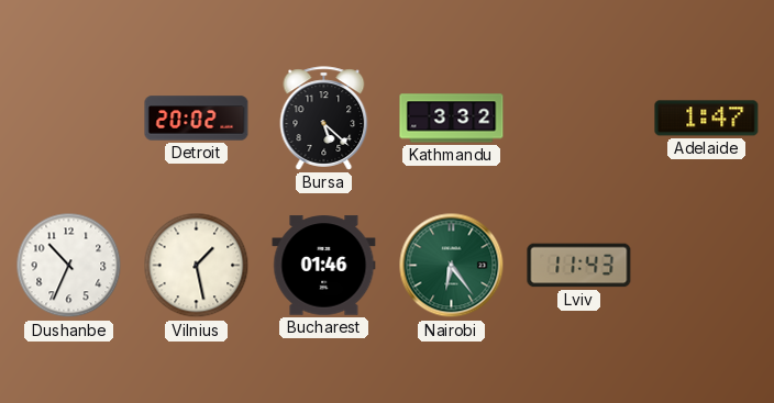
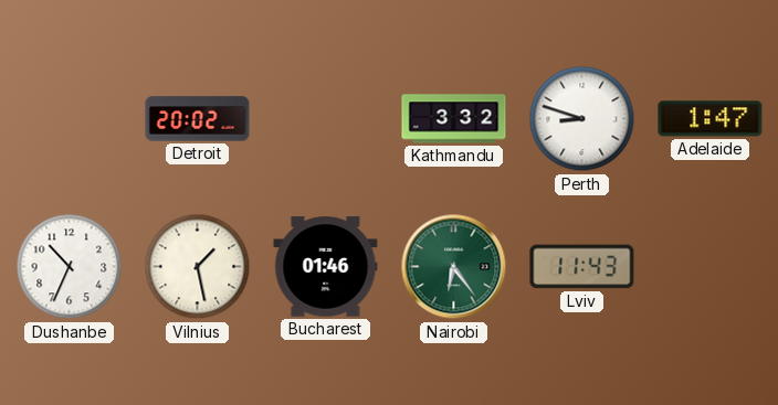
Bursa: 5:22 -> none (324, 119)
Perth: none -> 8:48 (582, 119)
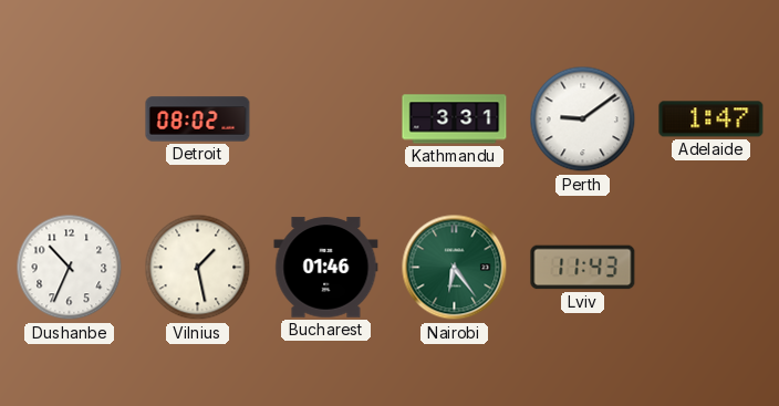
Detroit: 20:02 -> 08:02 (198, 119)
Kathmandu: 3:32 -> 3:31 (455, 119)
Perth: 8:48 -> 9:09 (583, 119)
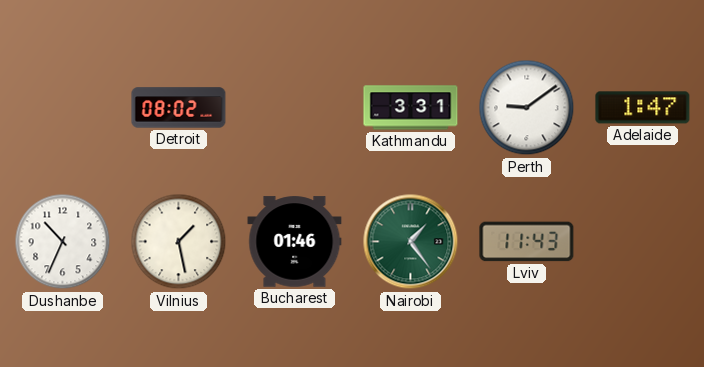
Nairobi: 6:24 -> 1:24 (411, 242)
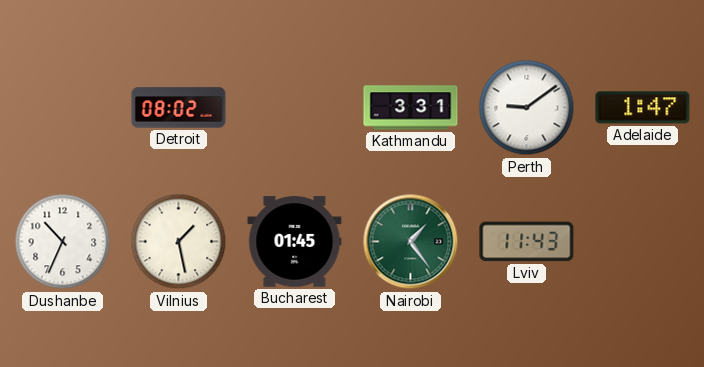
Bucharest: 01:46 -> 01:45 (295, 242)
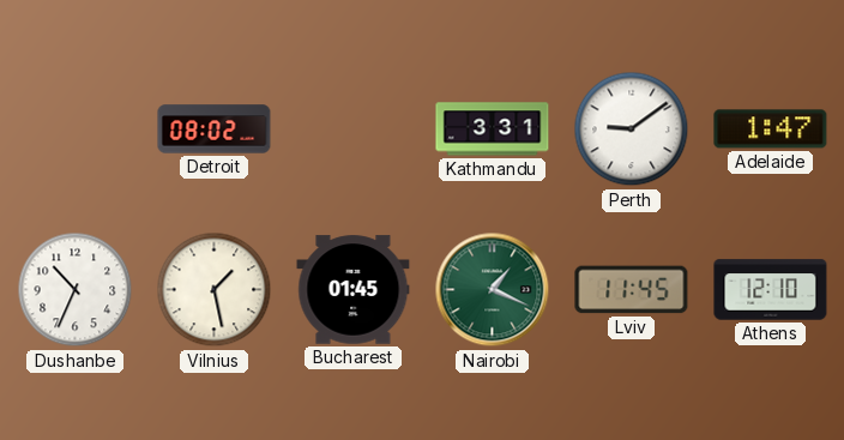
Nairobi: 1:24 -> 1:19 (493, 290)
Lviv: 11:43 -> 11:45 (632, 290)
Athens: none -> 12:10 (771, 290)
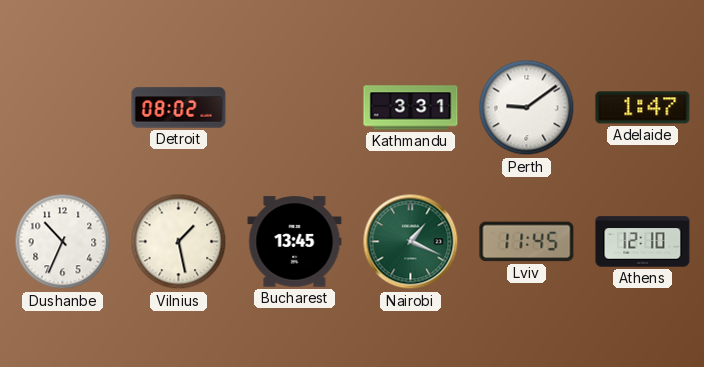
Bucharest: 01:45 -> 13:45 (295, 242)
